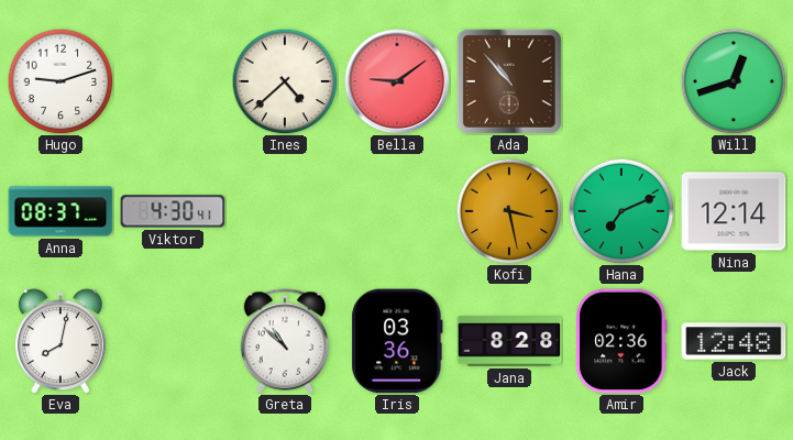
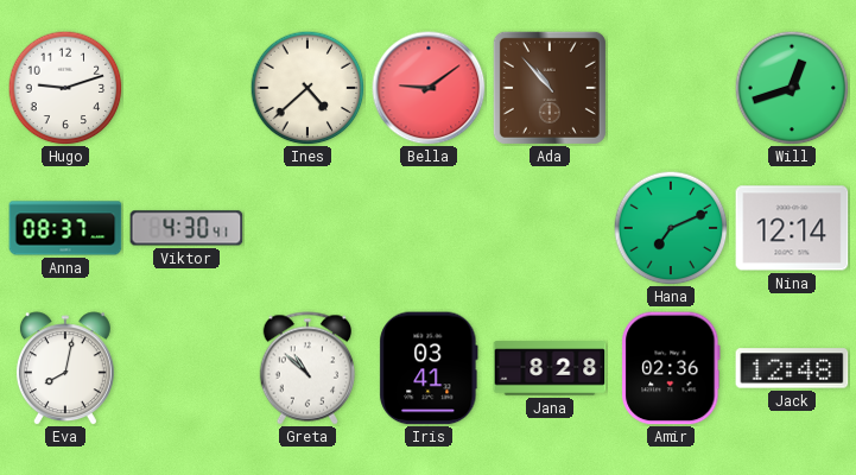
Kofi: 3:28 -> none (509, 211)
Iris: 03:36 -> 03:41 (429, 368)
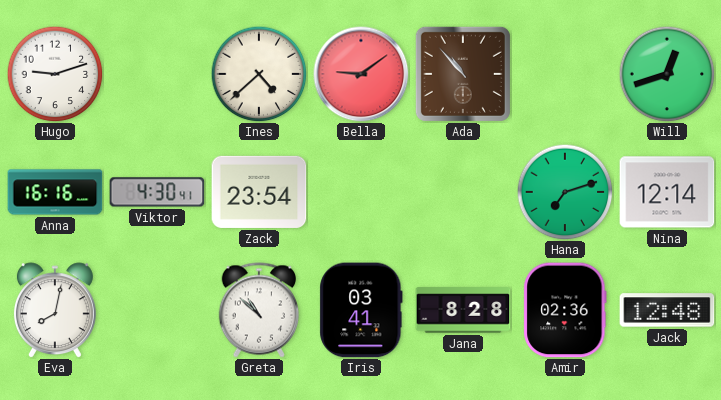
Anna: 08:37 -> 16:16 (55, 192)
Zack: none -> 23:54 (259, 192)
Hana: 7:11 -> 7:12 (565, 192)
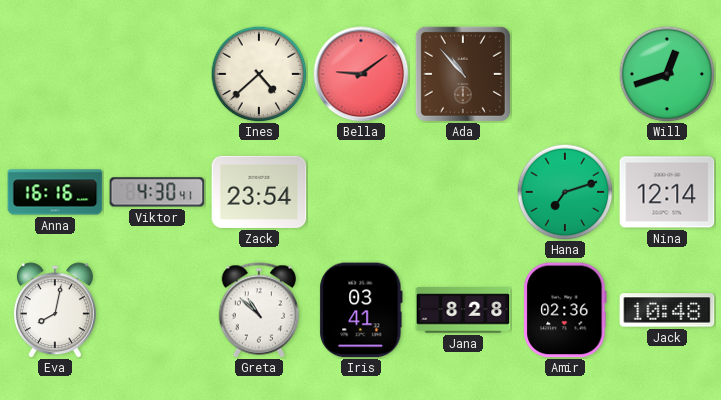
Hugo: 9:12 -> none (55, 74)
Jack: 12:48 -> 10:48 (667, 310)
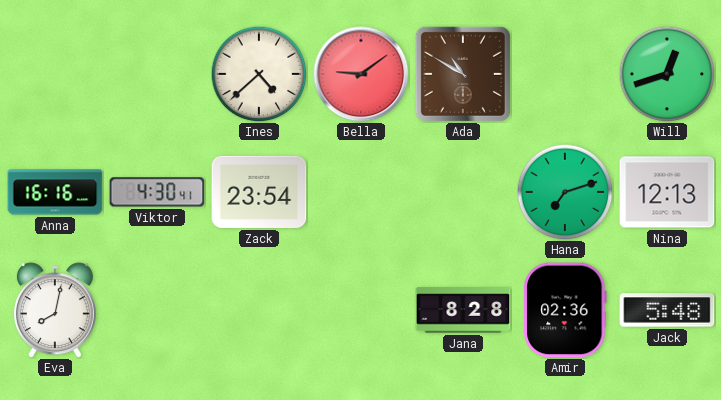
Ada: 10:53 -> 10:50 (463, 74)
Nina: 12:14 -> 12:13 (667, 192)
Greta: 10:52 -> none (259, 310)
Iris: 03:41 -> none (361, 310)
Jack: 10:48 -> 5:48 (667, 310)
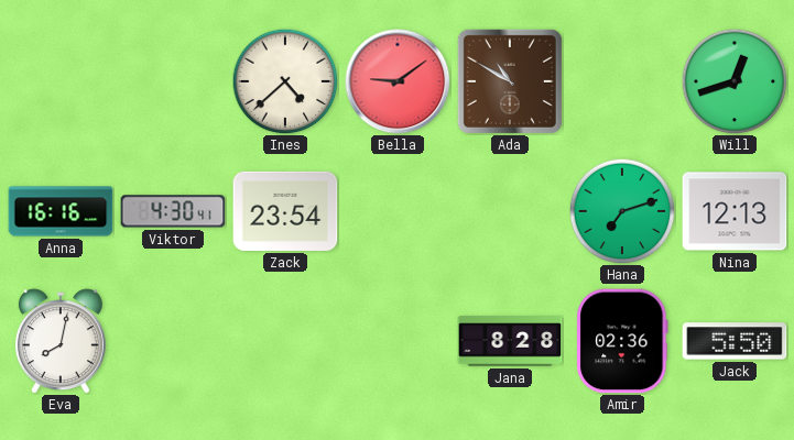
Jack: 5:48 -> 5:50 (735, 341)
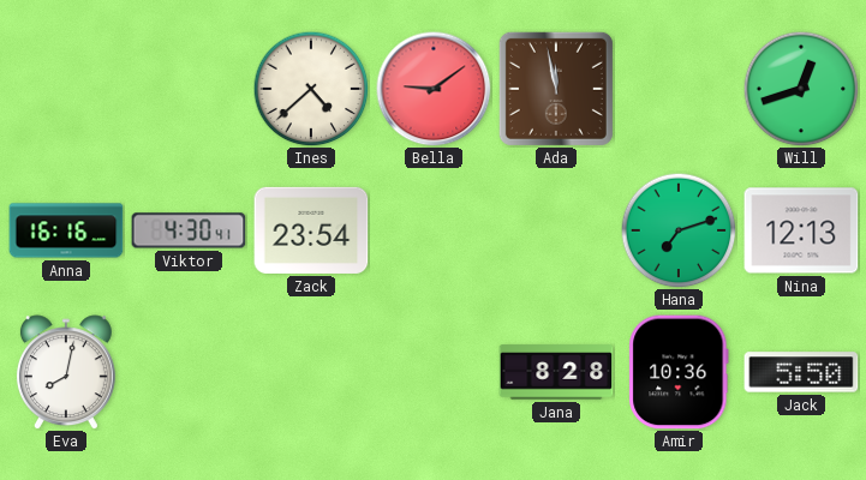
Ada: 10:50 -> 11:58 (556, 89)
Amir: 02:36 -> 10:36 (679, 372)
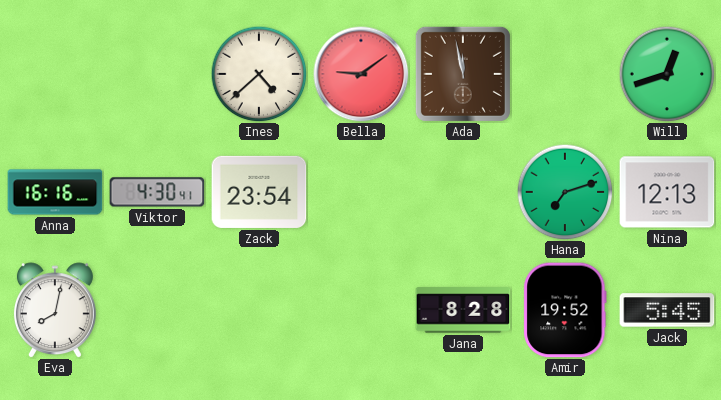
Amir: 10:36 -> 19:52 (565, 310)
Jack: 5:50 -> 5:45 (667, 310)
